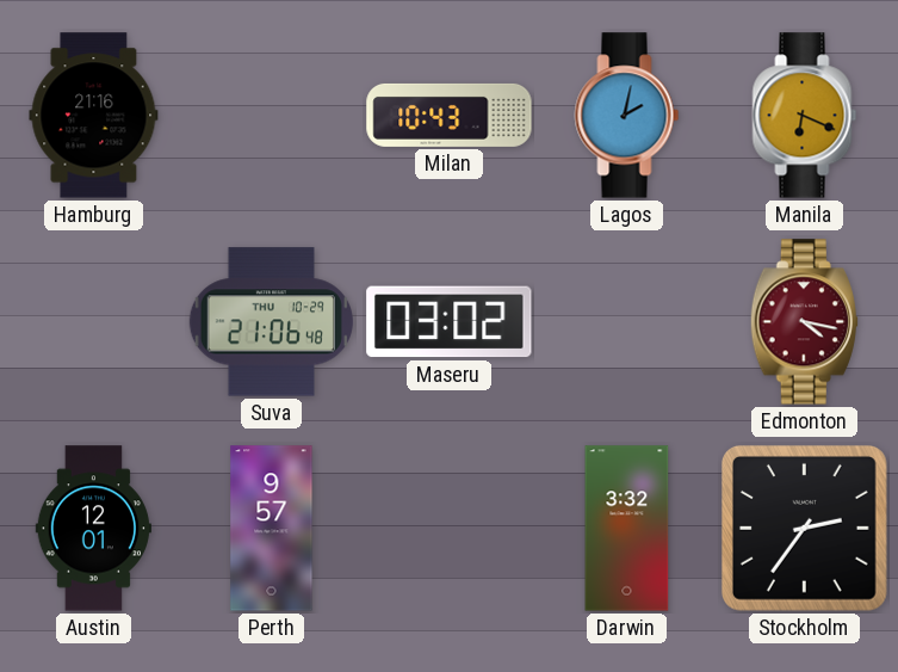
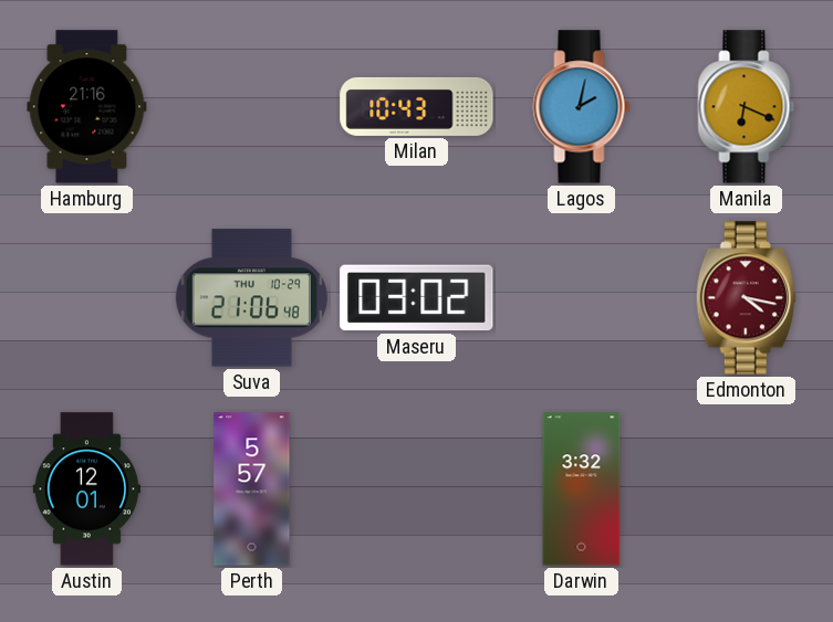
Perth: 9:57 -> 5:57 (252, 489)
Stockholm: 2:36 -> none (804, 528)
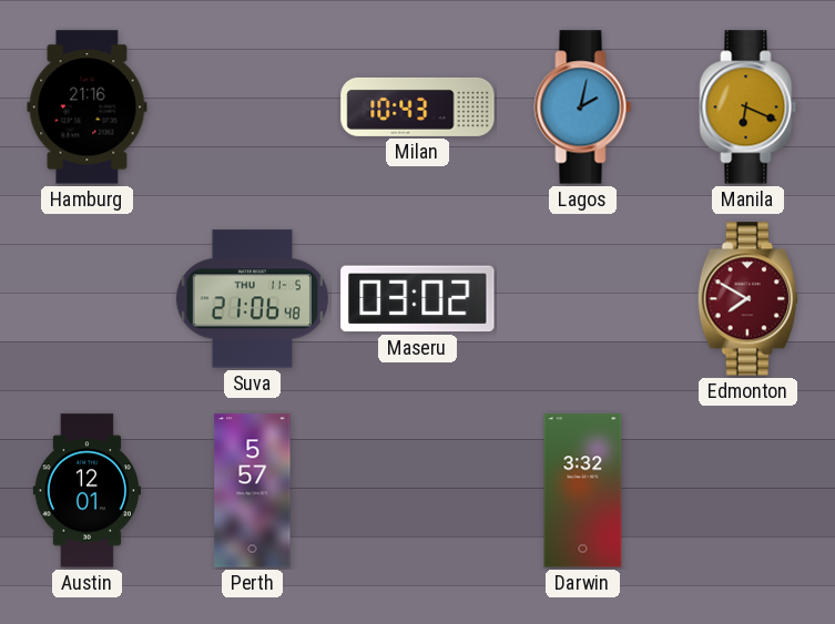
Suva date: THU 10-29 -> THU 11-5 (252, 299)
Edmonton: 4:17 -> 7:50 (747, 299)
